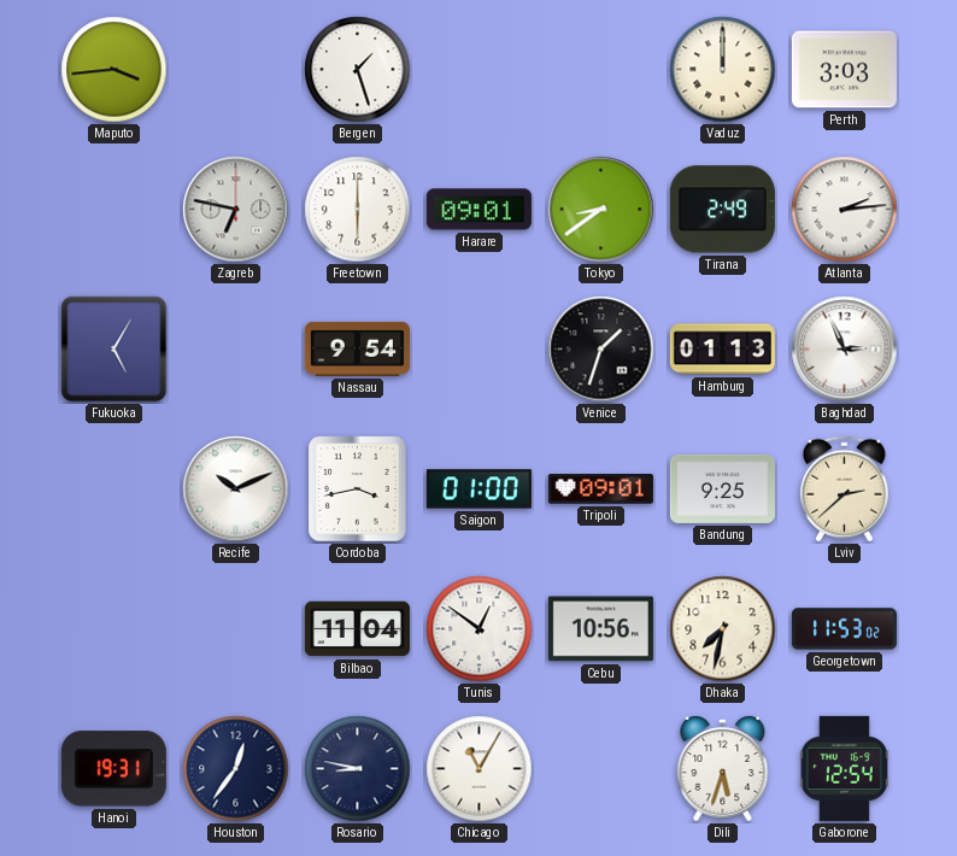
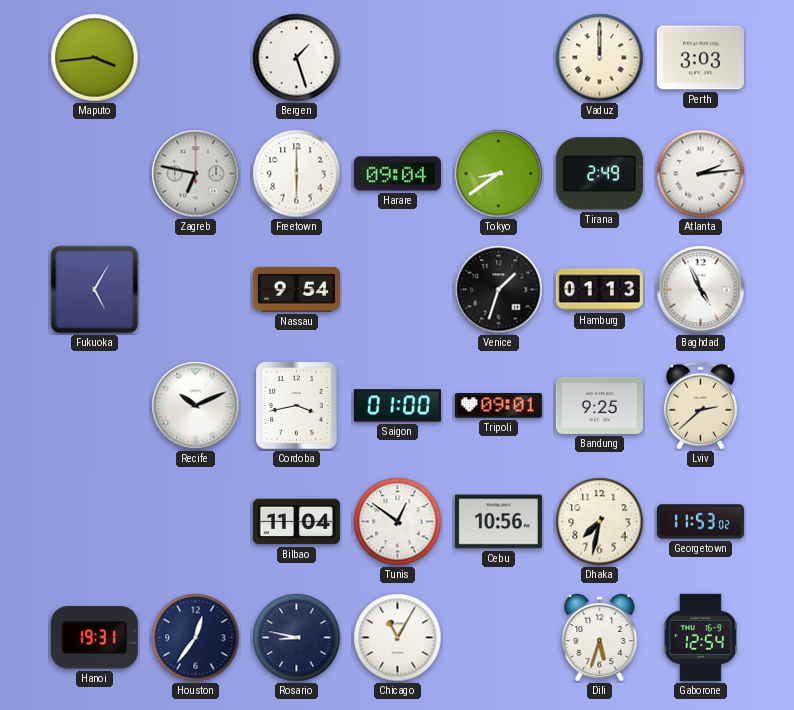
Harare: 09:01 -> 09:04 (397, 174)
Baghdad: 2:56 -> 4:56 (701, 290)
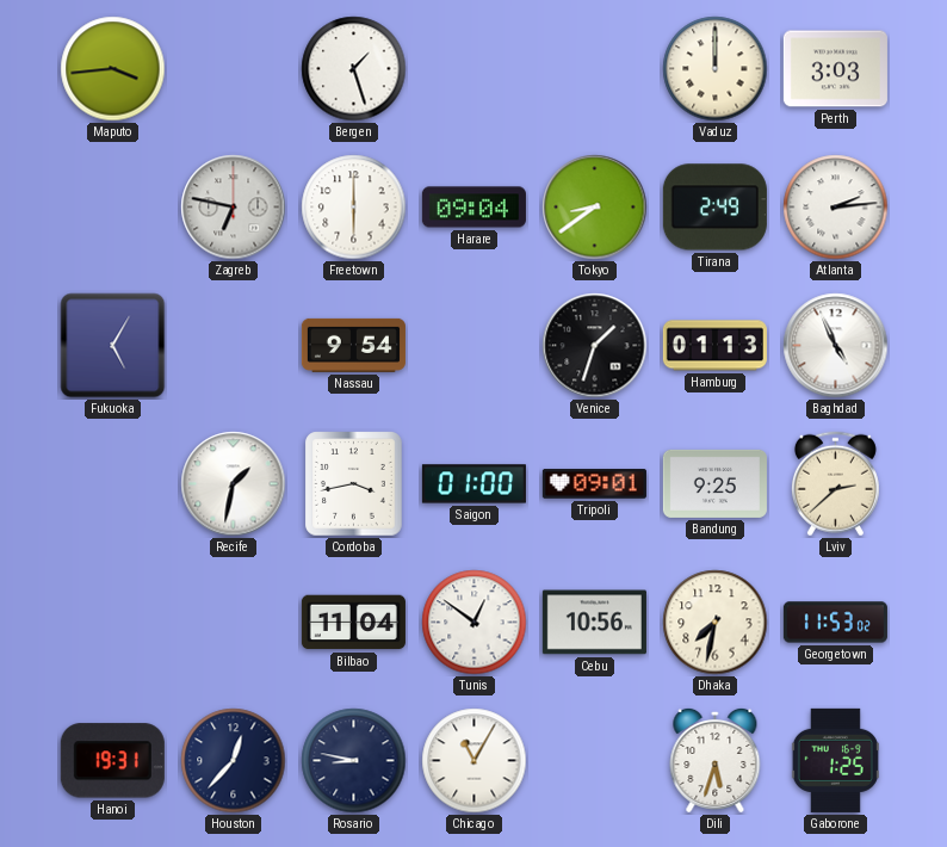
Recife: 10:11 -> 1:32 (234, 484)
Houston: 12:36 -> 12:37 (234, 761)
Gaborone: 12:54 -> 1:25 (835, 760)
